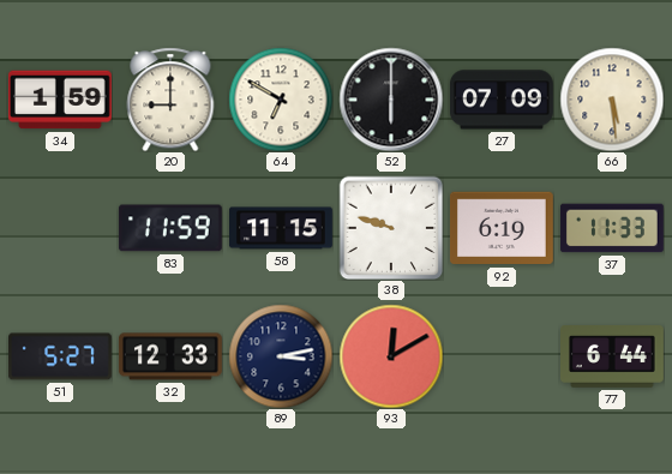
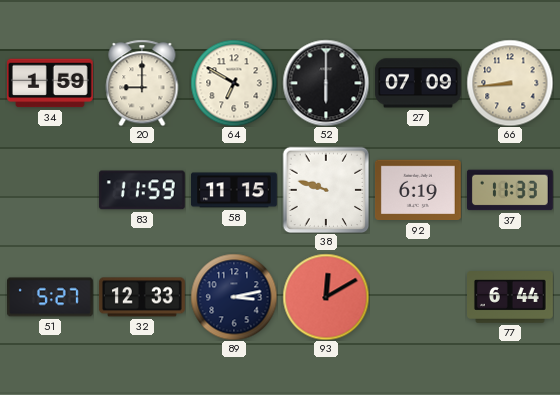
66: 5:29 -> 8:44 (510, 83)
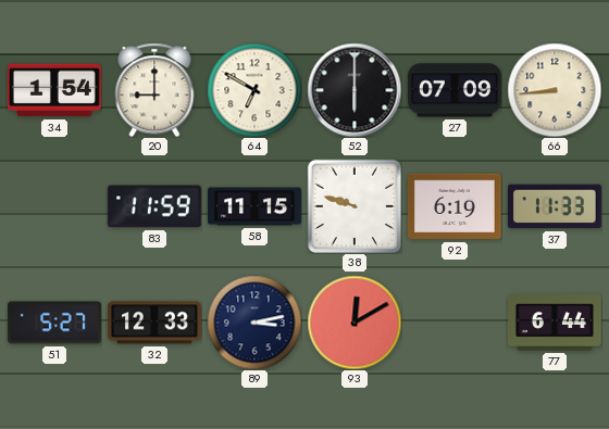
34: 1:59 -> 1:54 (54, 90)
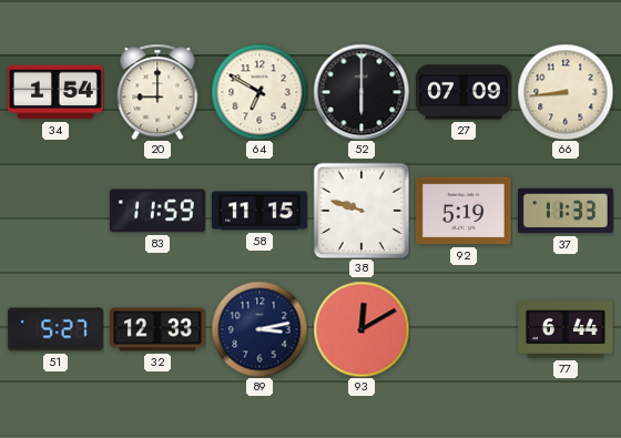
92: 6:19 -> 5:19 (464, 211)
